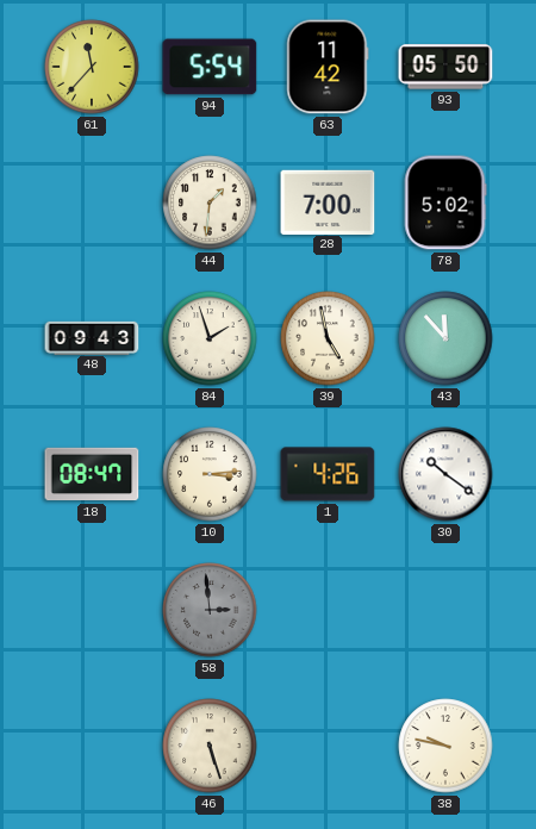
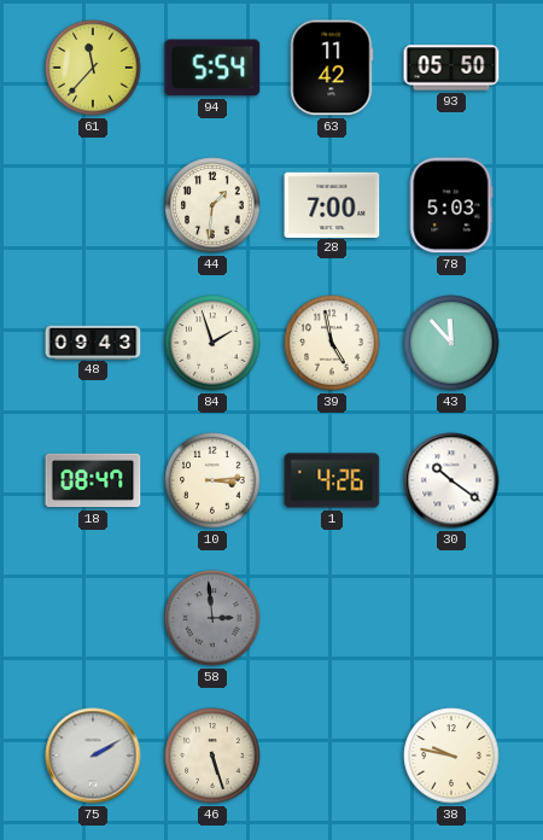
78: 5:02 -> 5:03 (451, 205)
75: none -> 2:10 (93, 756)
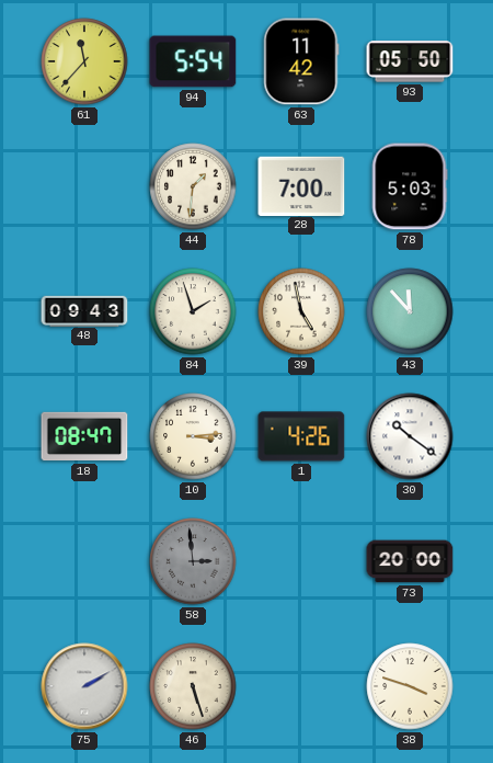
73: none -> 20:00 (410, 561)
38: 9:47 -> 3:48 (410, 686)
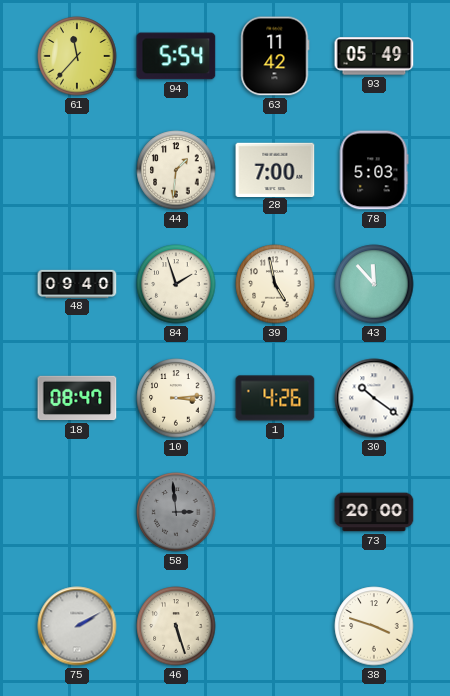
93: 05:50 -> 05:49 (374, 56)
48: 09:43 -> 09:40 (77, 283)
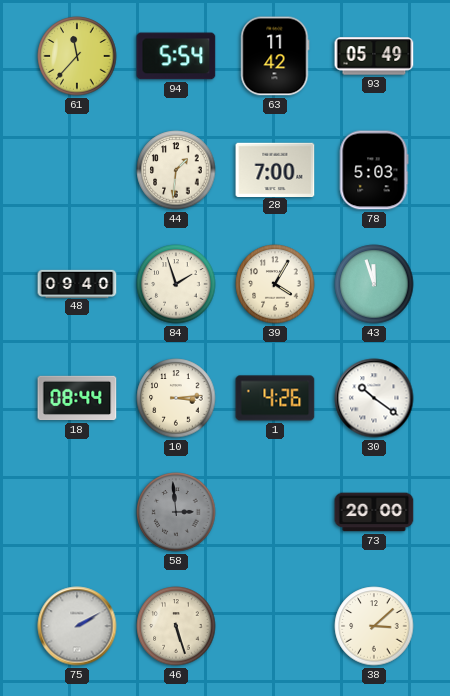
39: 4:58 -> 4:05 (275, 284)
43: 11:53 -> 11:57 (374, 284)
18: 08:47 -> 08:44 (77, 398)
38: 3:48 -> 3:08 (374, 626)
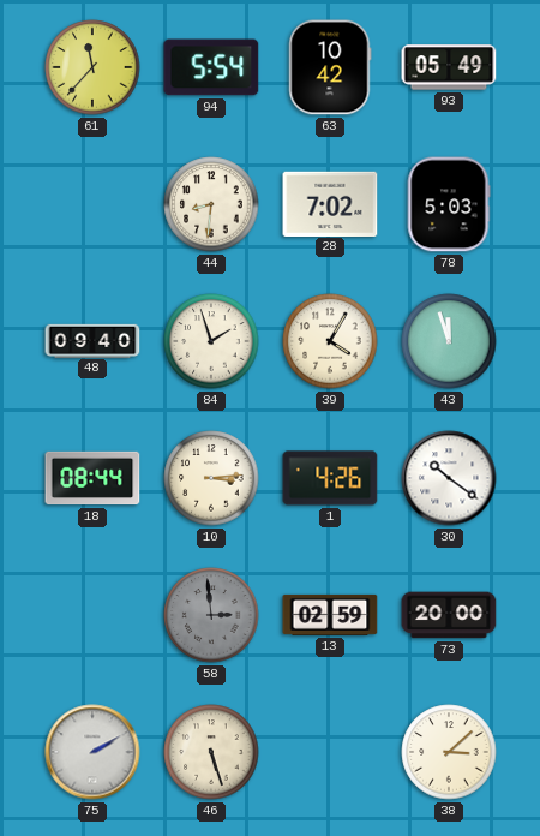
63: 11:42 -> 10:42 (330, 67)
44: 1:31 -> 8:31 (211, 204)
28: 7:00 -> 7:02 (330, 203)
13: none -> 02:59 (330, 615)
